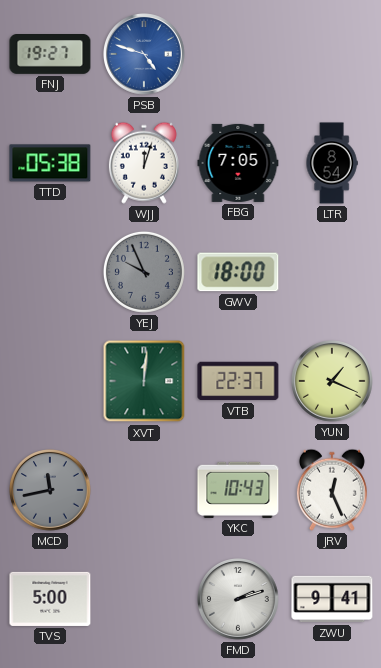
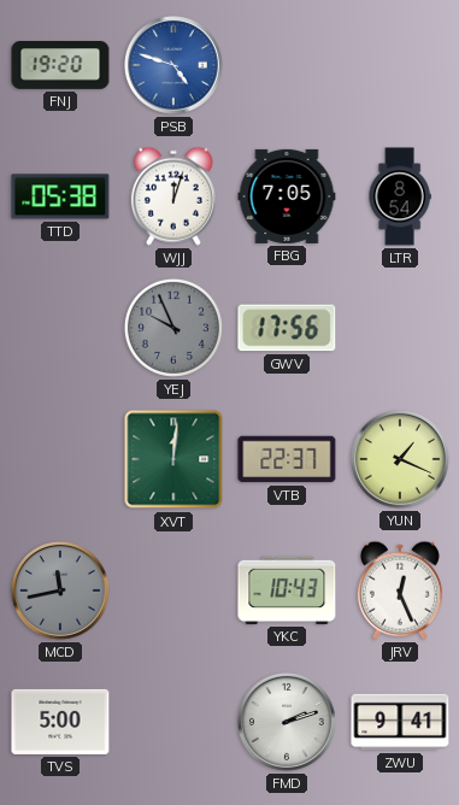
FNJ: 19:27 -> 19:20 (60, 66)
GWV: 18:00 -> 17:56 (287, 328)
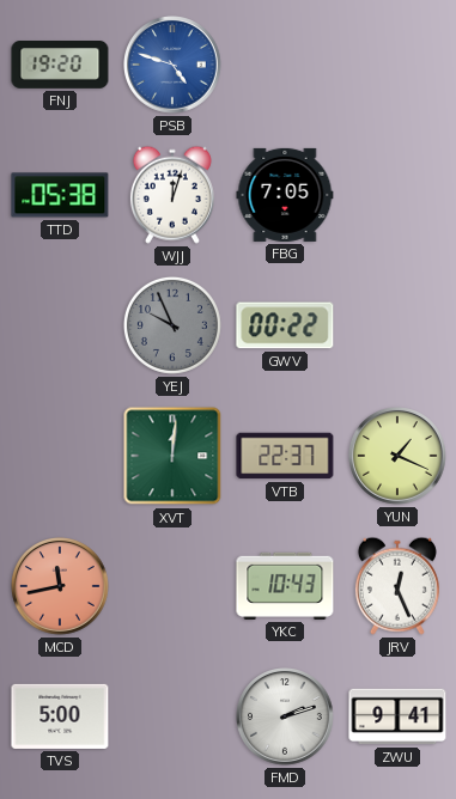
LTR: 8:54 -> none (400, 196)
GWV: 17:56 -> 00:22 (285, 325)
MCD dial: grey -> salmon (61, 587)
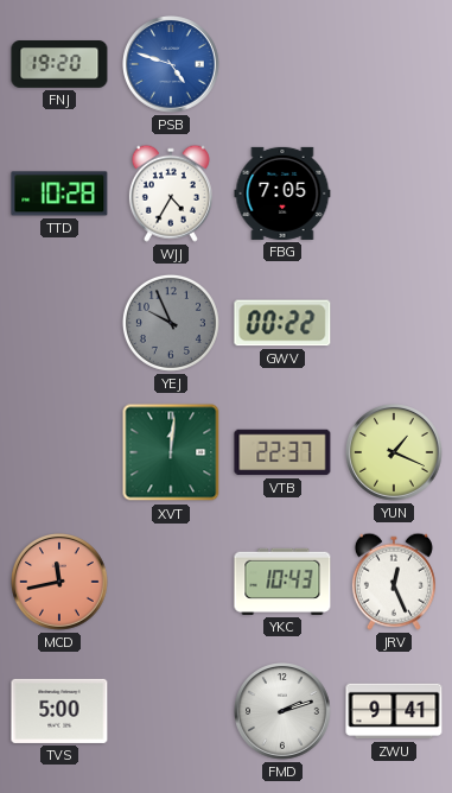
TTD: 05:38 -> 10:28 (59, 194)
WJJ: 12:03 -> 4:35 (171, 194)
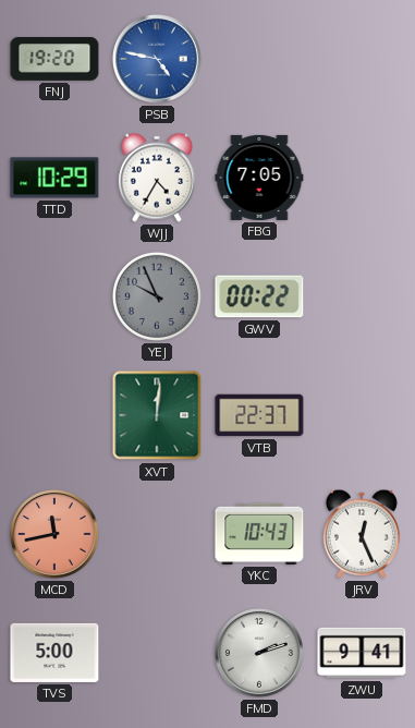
PSB: 4:48 -> 4:47 (158, 60)
TTD: 10:28 -> 10:29 (54, 178)
YUN: 1:19 -> none (395, 453)
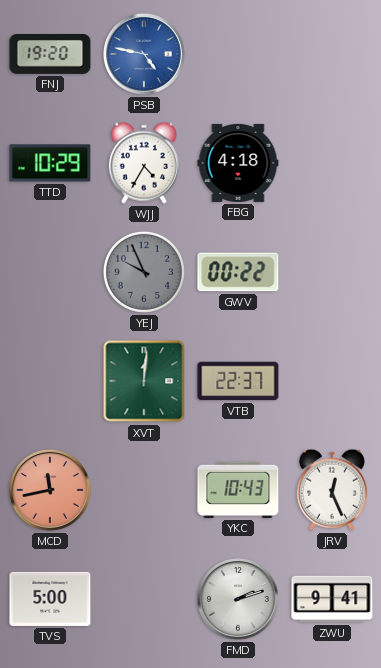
FBG: 7:05 -> 4:18 (238, 163)
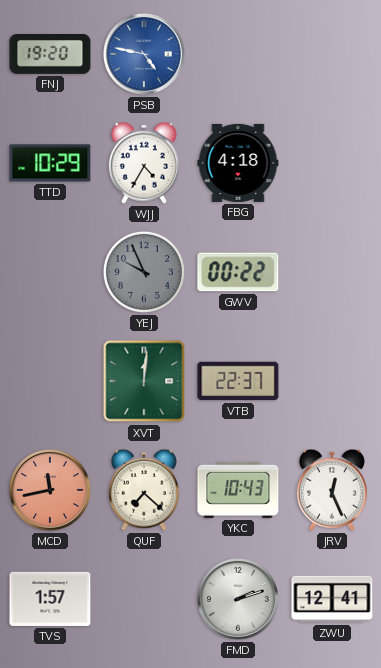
QUF: none -> 7:22 (144, 490)
TVS: 5:00 -> 1:57 (50, 599)
ZWU: 9:41 -> 12:41 (332, 599)
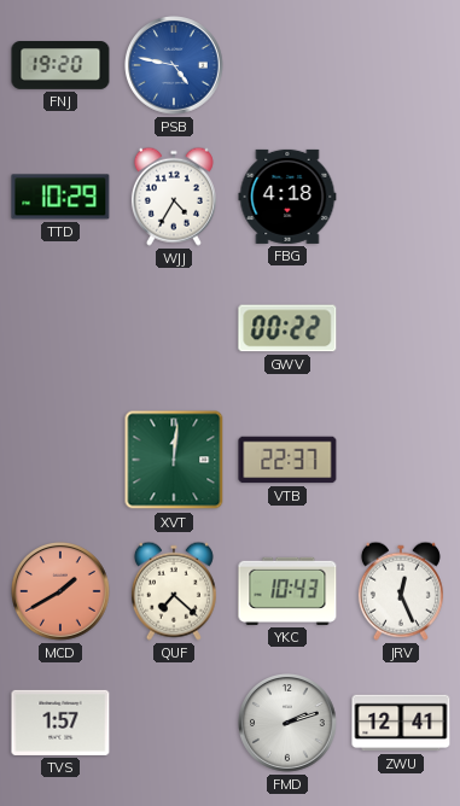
YEJ: 9:56 -> none (144, 272)
MCD: 11:43 -> 1:40 (62, 592)
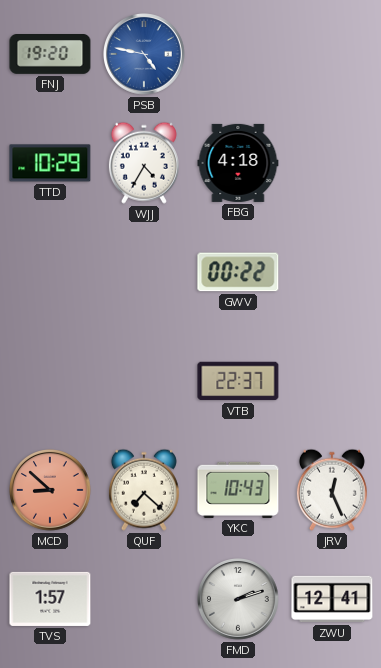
XVT: 12:01 -> none (174, 460)
MCD: 1:40 -> 8:52 (51, 491)
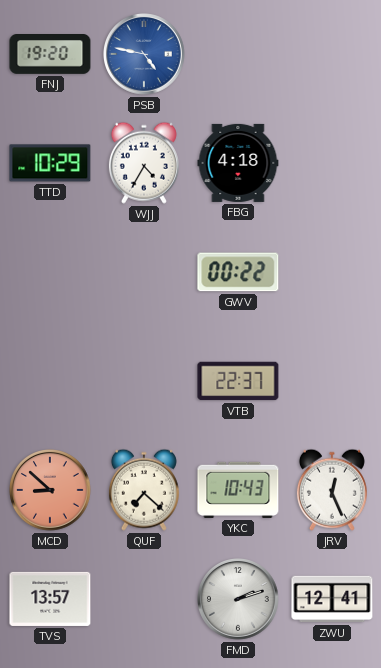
TVS: 1:57 -> 13:57 (50, 599)
